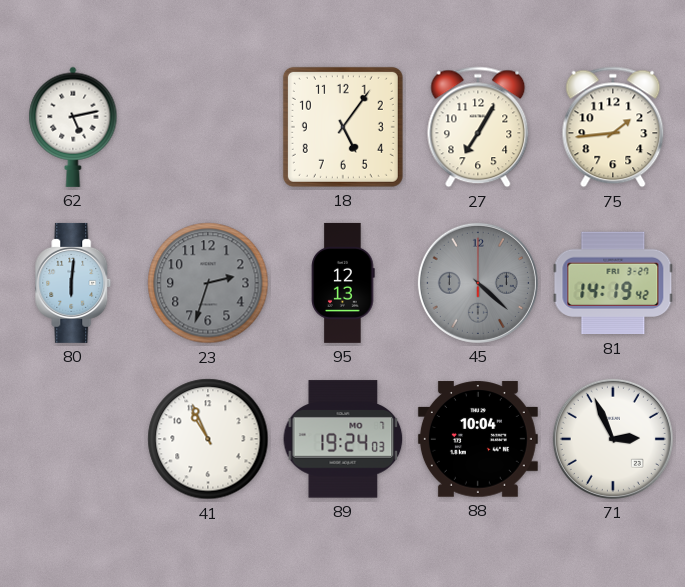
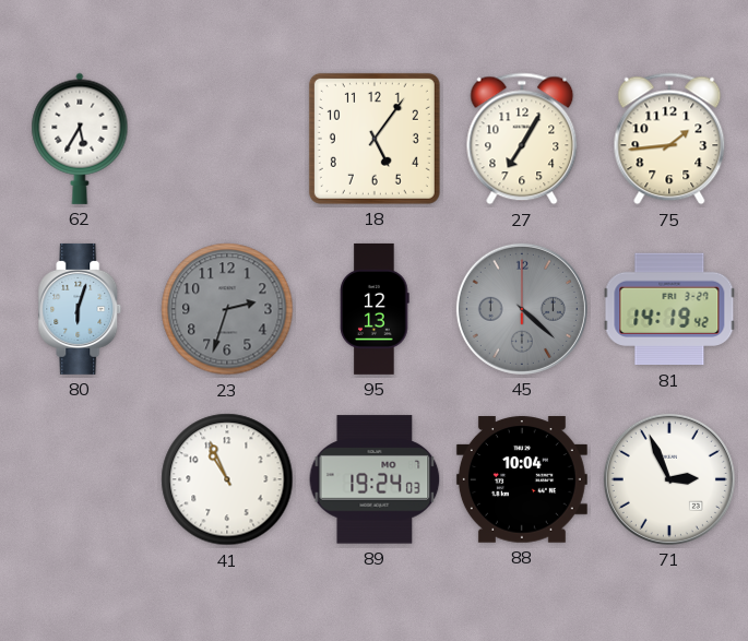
62: 5:13 -> 5:35 (80, 139)
80: 6:01 -> 6:03 (80, 309)
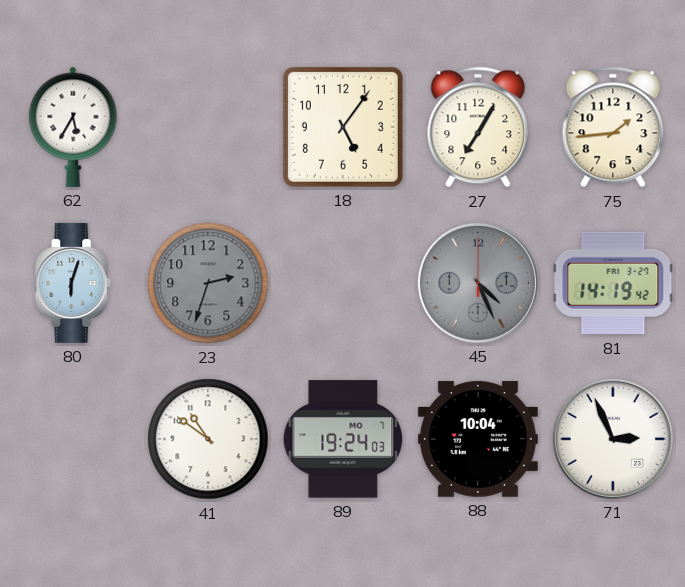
95: 12:13 -> none (375, 309)
45: 4:22 -> 4:26 (478, 283)
41: 10:56 -> 10:51 (208, 439)
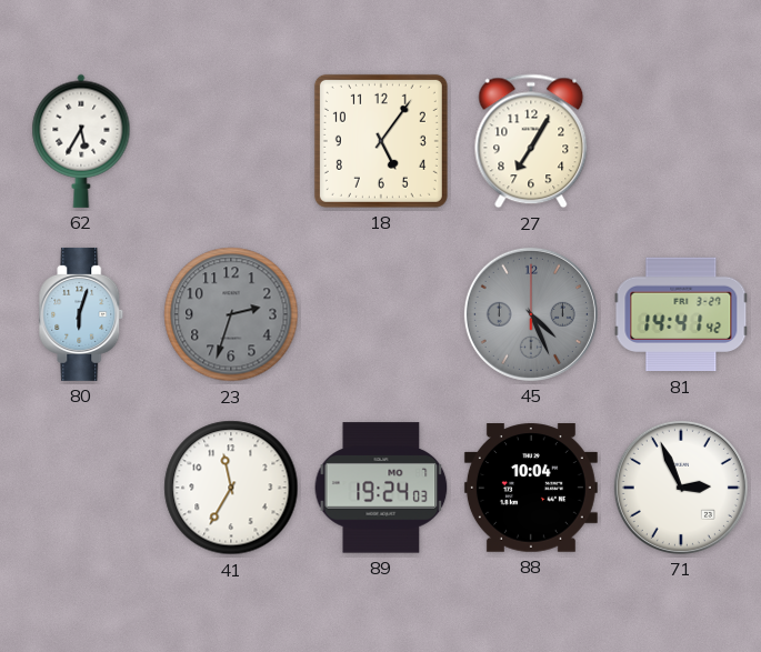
75: 1:44 -> none (613, 127)
81: 14:19 -> 14:41 (681, 314)
41: 10:51 -> 11:35 (231, 488)
